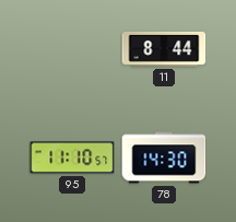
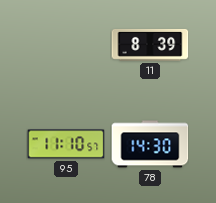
11: 8:44 -> 8:39 (150, 45)
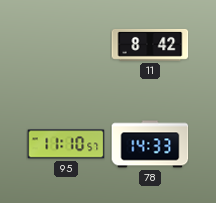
11: 8:39 -> 8:42 (150, 45)
78: 14:30 -> 14:33 (150, 144)
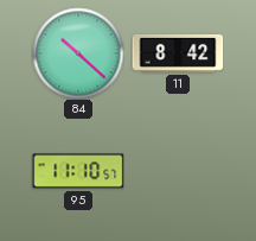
84: none -> 10:22 (78, 53)
78: 14:33 -> none (150, 144)
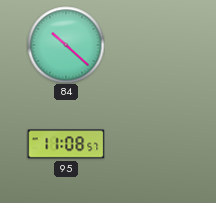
11: 8:42 -> none (178, 53)
95: 11:10 -> 11:08 (66, 144)
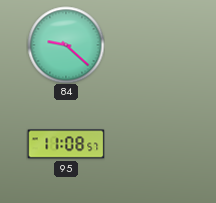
84: 10:22 -> 9:22 (66, 45)
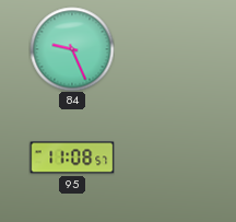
84: 9:22 -> 9:26 (72, 49)
